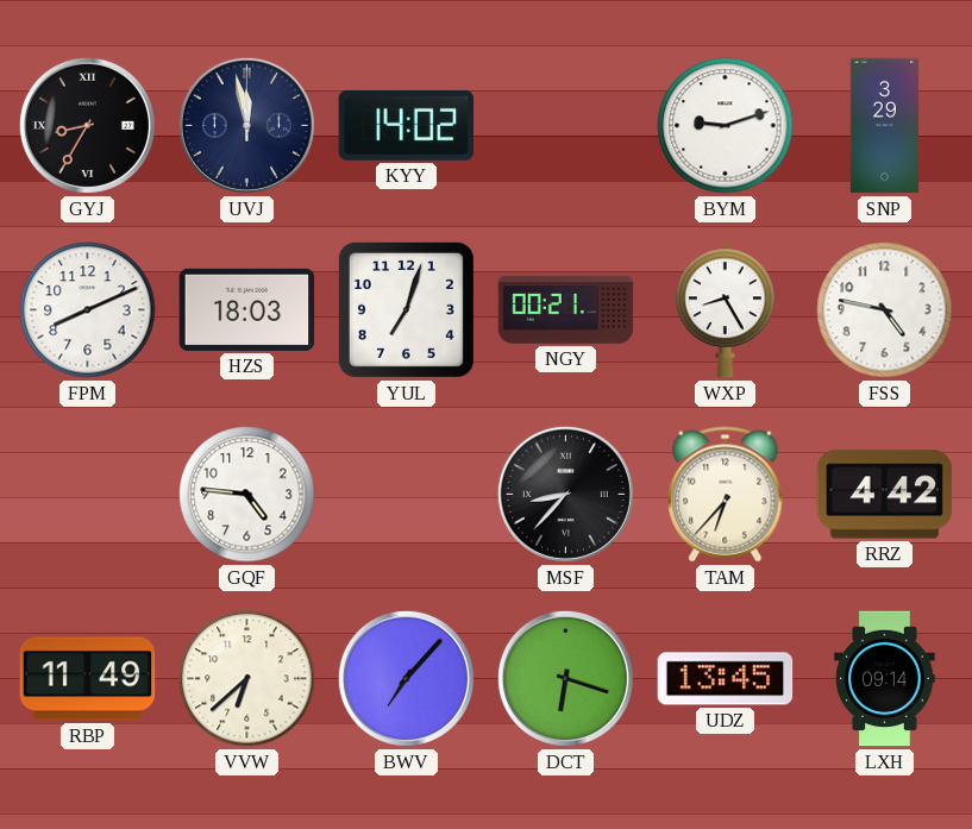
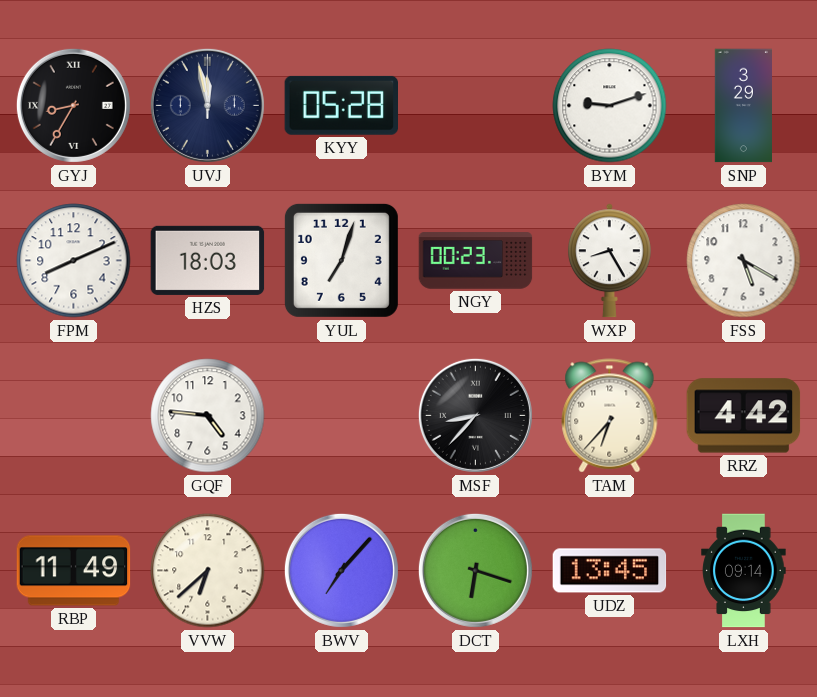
KYY: 14:02 -> 05:28 (341, 105)
NGY: 00:21 -> 00:23 (476, 261)
FSS: 4:47 -> 5:20 (744, 261)
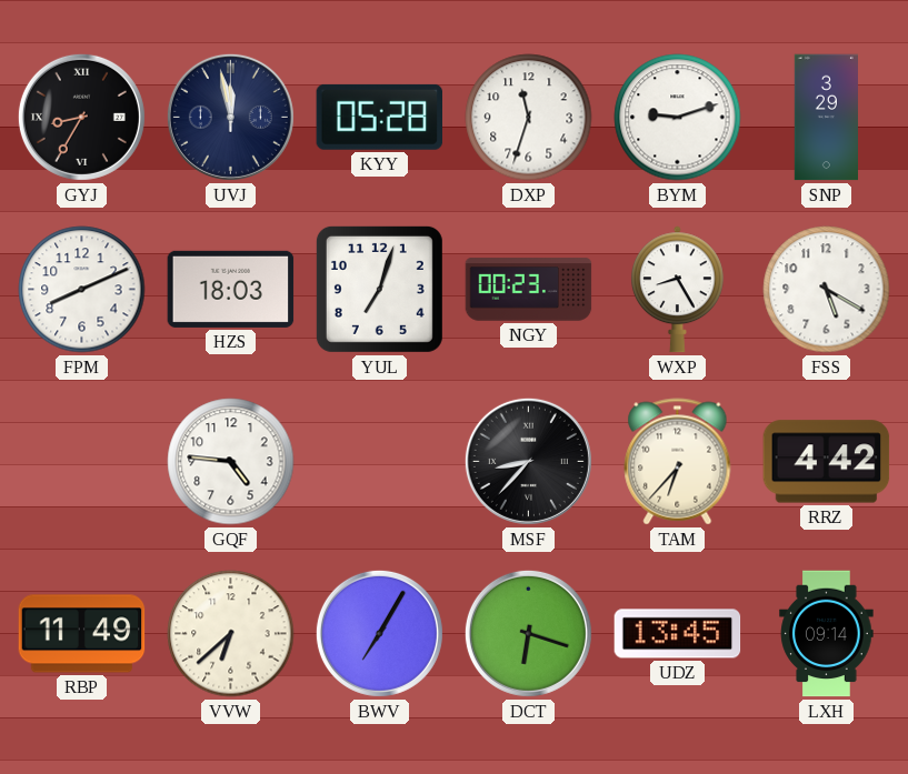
DXP: none -> 11:33 (529, 118)
BWV: 7:07 -> 7:05 (379, 633)
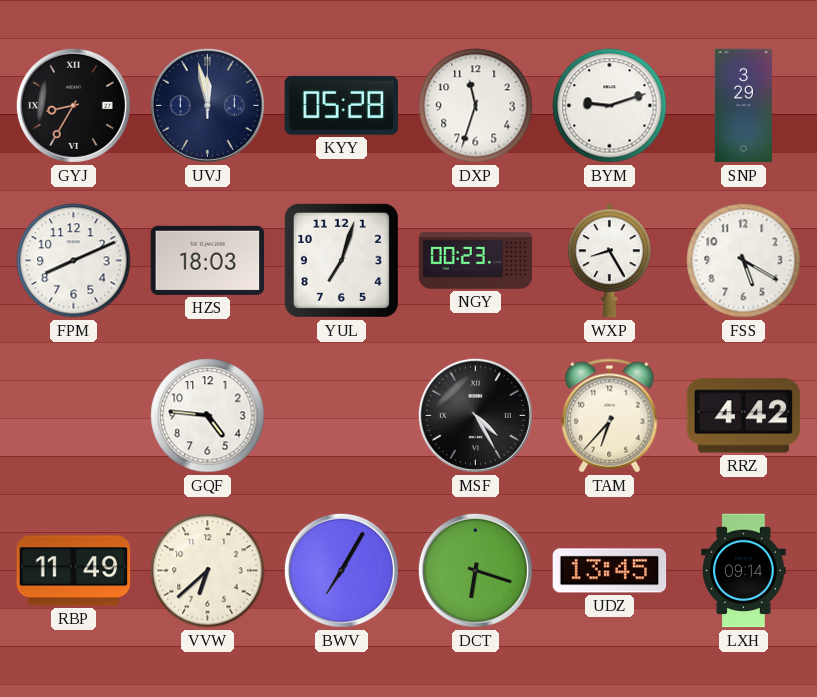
MSF: 8:37 -> 4:25 (475, 415)
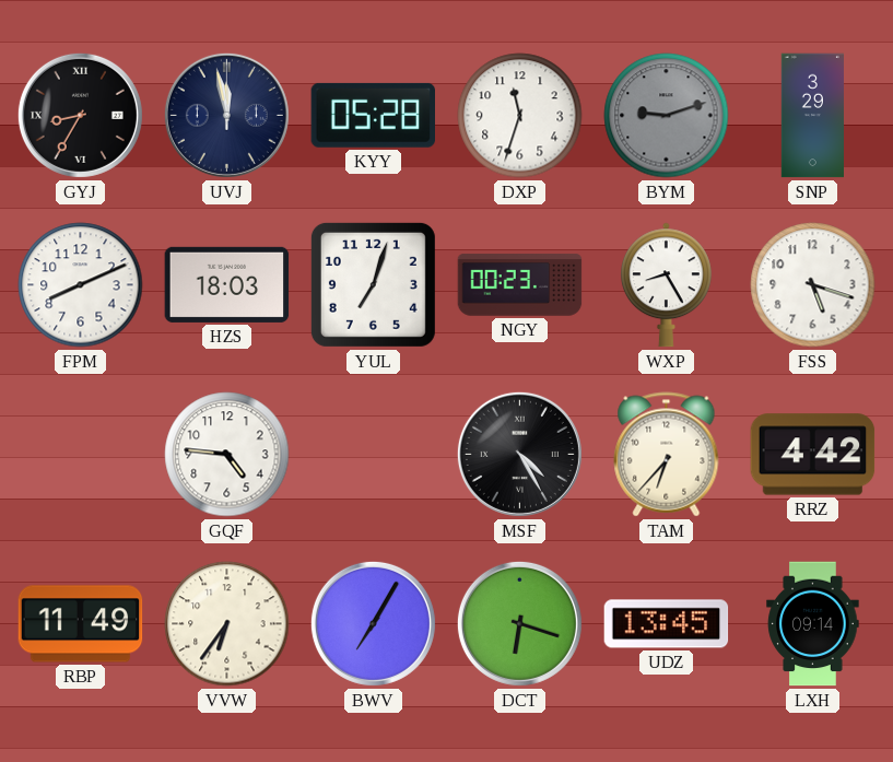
BYM dial: white -> grey (667, 116)
FSS: 5:20 -> 5:18 (813, 285)
VVW: 6:38 -> 6:36 (227, 624)
